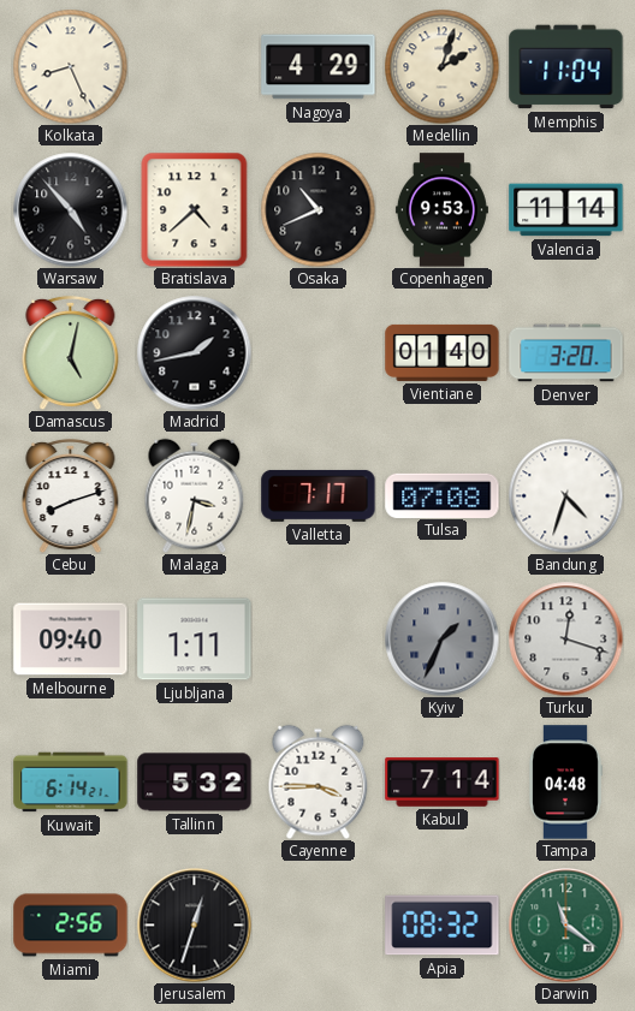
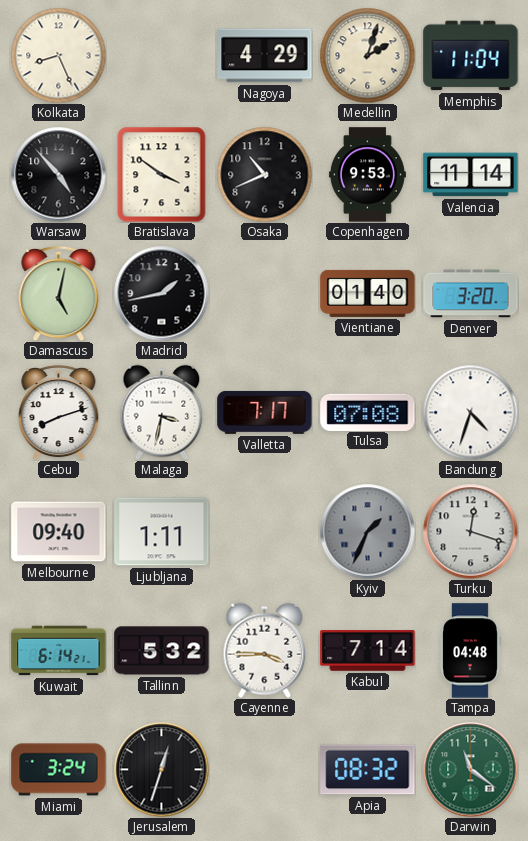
Bratislava: 4:38 -> 3:51 (162, 174)
Miami: 2:56 -> 3:24 (59, 770)
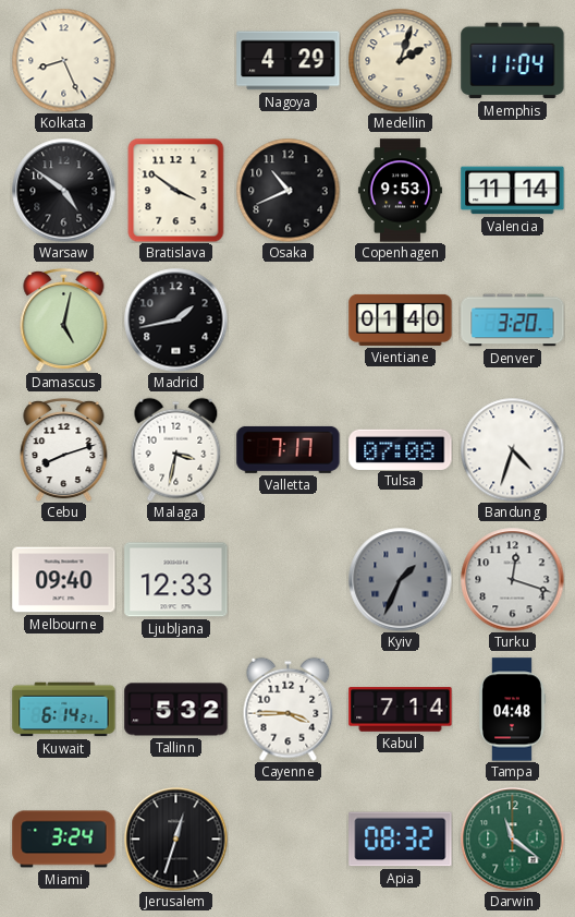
Warsaw: 4:53 -> 4:51 (63, 190)
Ljubljana: 1:11 -> 12:33 (176, 580)
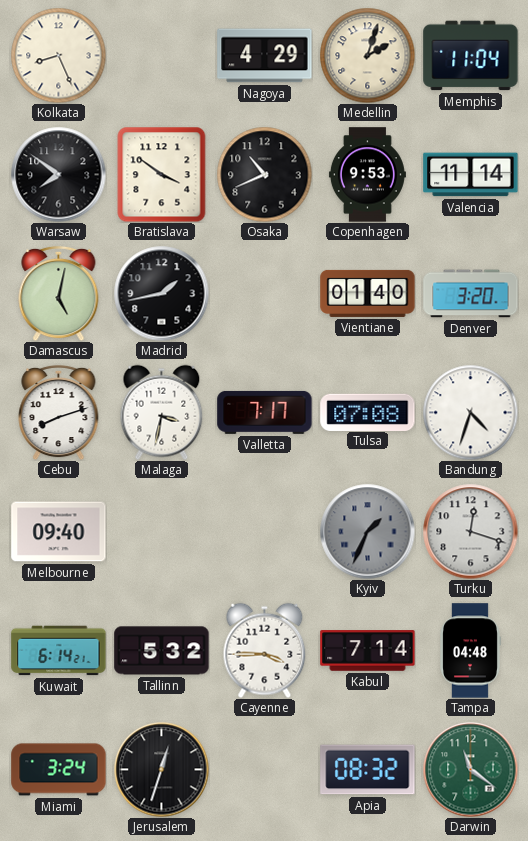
Warsaw: 4:51 -> 7:51 (58, 174)
Ljubljana: 12:33 -> none (176, 580)
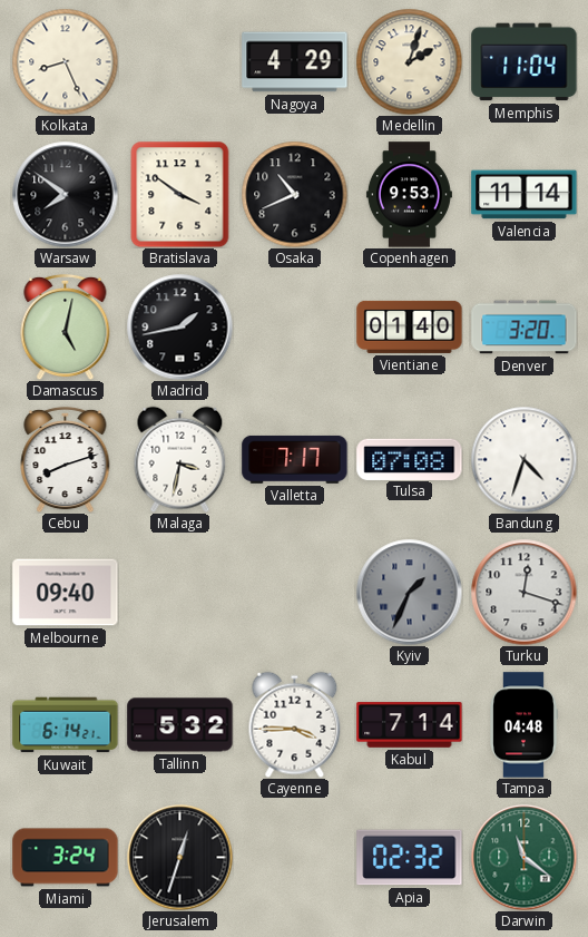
Apia: 08:32 -> 02:32 (410, 858)
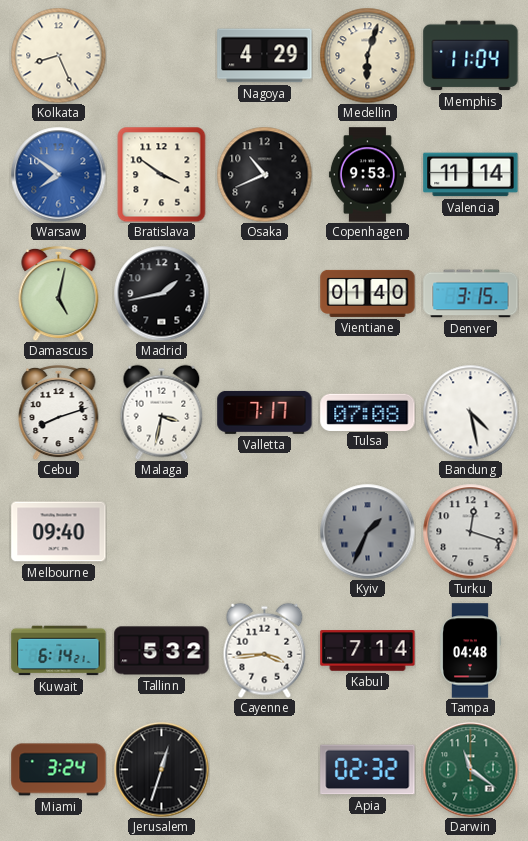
Medellin: 2:03 -> 6:03 (367, 55)
Warsaw dial: black -> blue (58, 174)
Denver: 3:20 -> 3:15 (471, 294)
Bandung: 4:33 -> 4:28 (470, 412)
Cayenne: 3:45 -> 3:44 (265, 650)
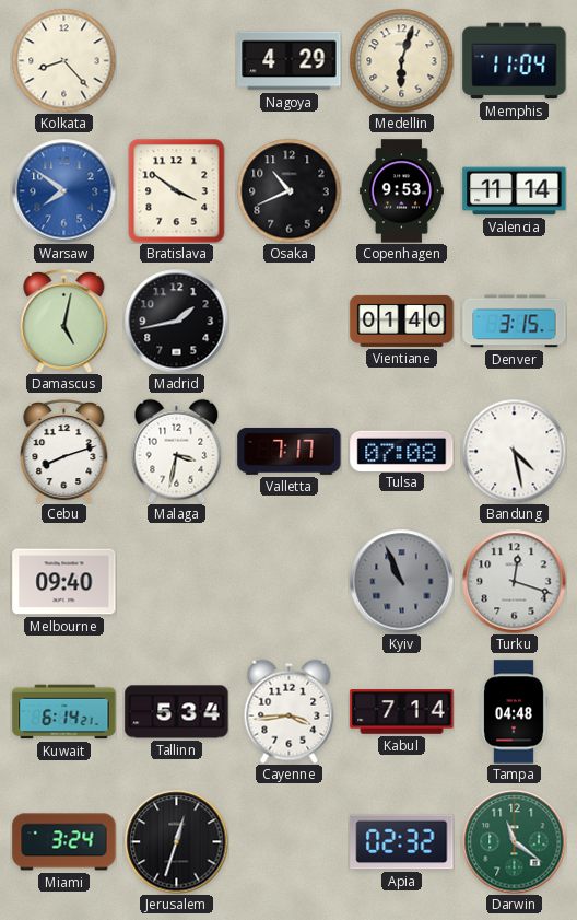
Kolkata: 8:26 -> 8:23 (63, 60)
Kyiv: 1:34 -> 10:56 (401, 581)
Tallinn: 5:32 -> 5:34 (177, 712)
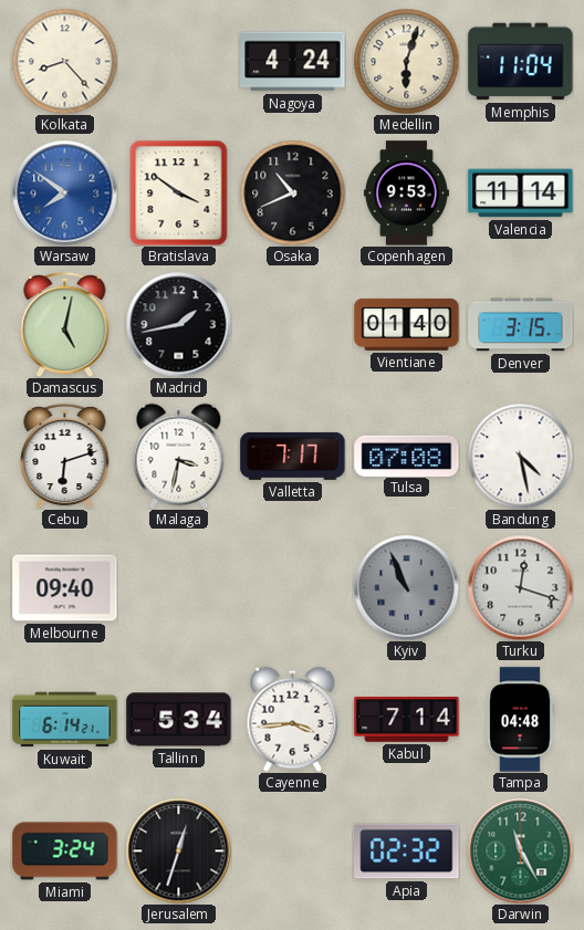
Nagoya: 4:29 -> 4:24 (293, 62)
Cebu: 8:12 -> 6:12 (65, 456)
Darwin: 11:21 -> 11:25 (520, 850)
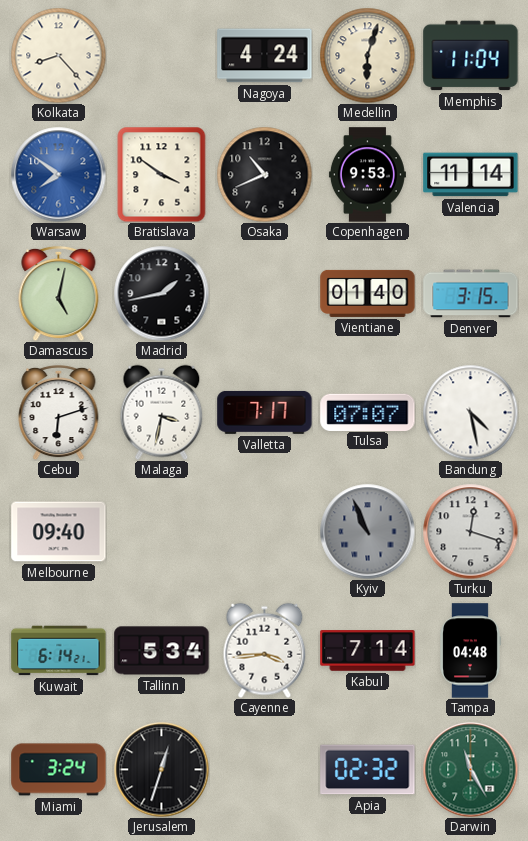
Tulsa: 07:08 -> 07:07 (368, 412)
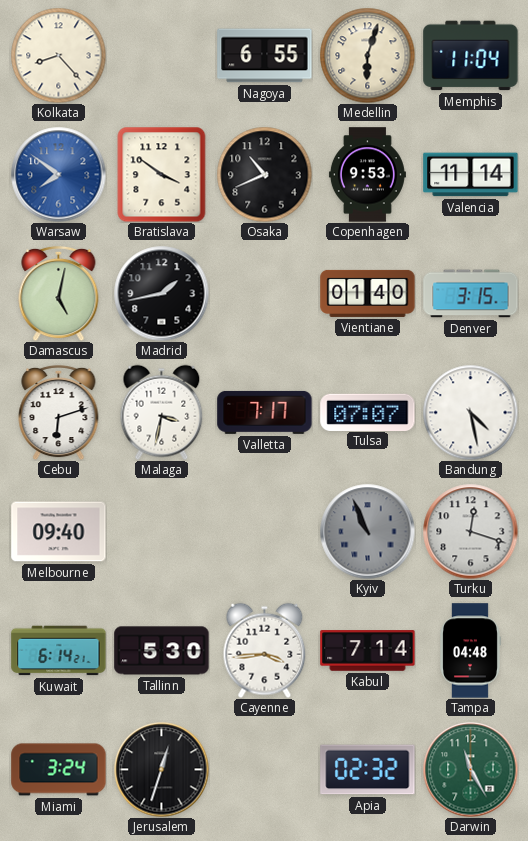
Nagoya: 4:24 -> 6:55 (265, 56)
Tallinn: 5:34 -> 5:30 (162, 651)
